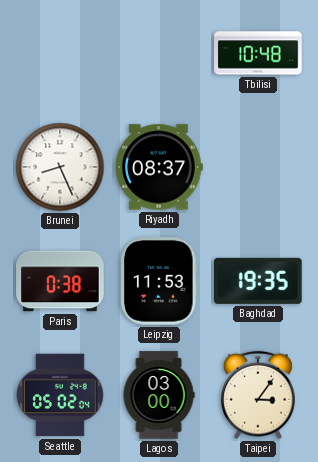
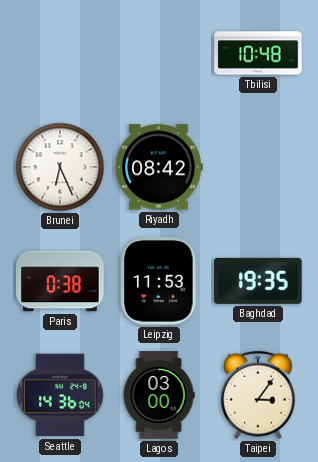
Brunei: 8:26 -> 6:26 (60, 167)
Riyadh: 08:37 -> 08:42 (159, 167)
Seattle: 05:02 -> 14:36 (61, 395)
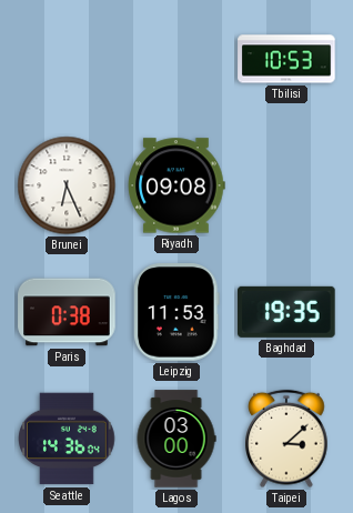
Tbilisi: 10:48 -> 10:53 (286, 59)
Riyadh: 08:42 -> 09:08 (176, 185)
Taipei: 3:06 -> 3:08 (288, 439)
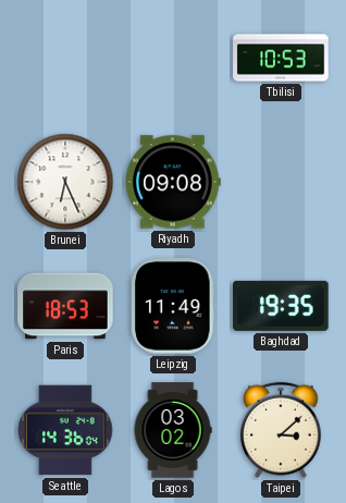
Paris: 0:38 -> 18:53 (65, 306)
Leipzig: 11:53 -> 11:49 (173, 306)
Lagos: 03:00 -> 03:02 (173, 430)
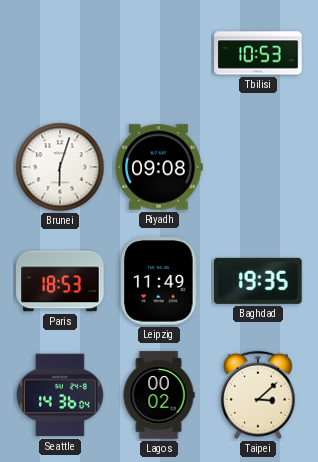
Brunei: 6:26 -> 6:03 (60, 167)
Lagos: 03:02 -> 00:02 (159, 395)
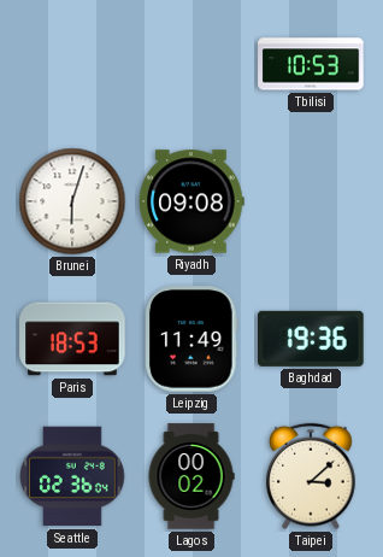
Baghdad: 19:35 -> 19:36 (312, 339)
Seattle: 14:36 -> 02:36 (73, 476)
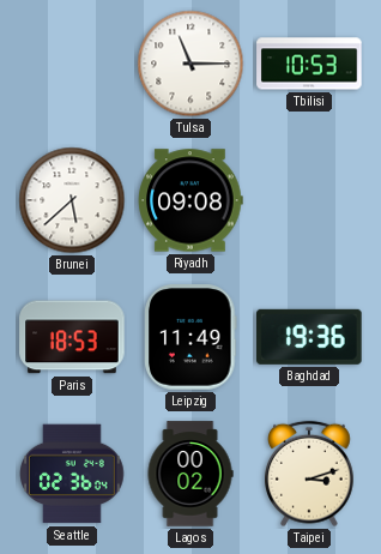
Tulsa: none -> 11:15 (190, 64)
Brunei: 6:03 -> 5:38 (72, 200)
Taipei: 3:08 -> 3:12 (310, 474)
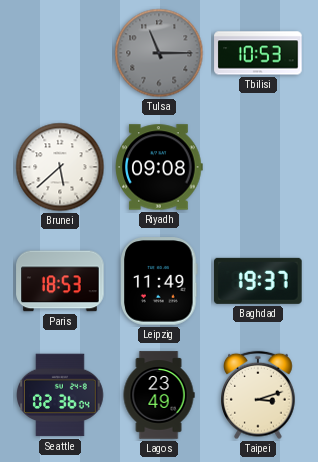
Tulsa dial: white -> grey (159, 53)
Baghdad: 19:36 -> 19:37 (259, 281)
Lagos: 00:02 -> 23:49 (159, 395)
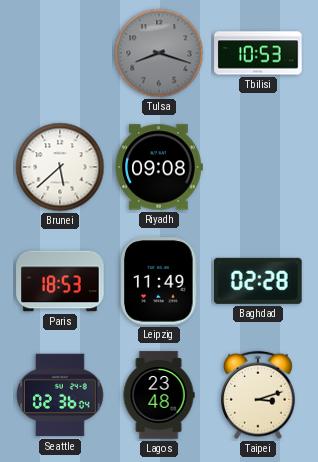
Tulsa: 11:15 -> 8:18 (159, 53)
Baghdad: 19:37 -> 02:28 (259, 281)
Lagos: 23:49 -> 23:48 (159, 395)
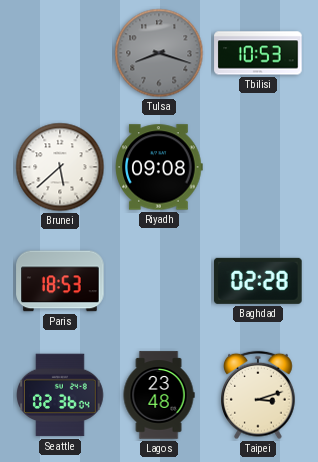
Leipzig: 11:49 -> none (159, 281)
